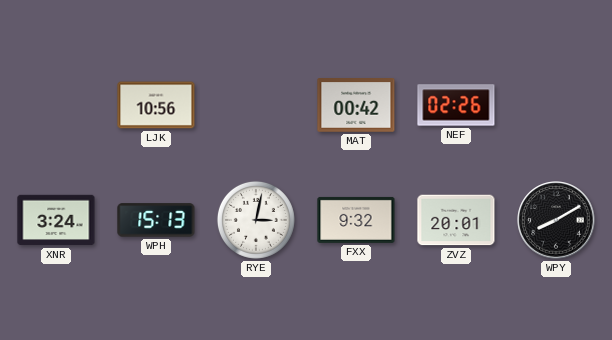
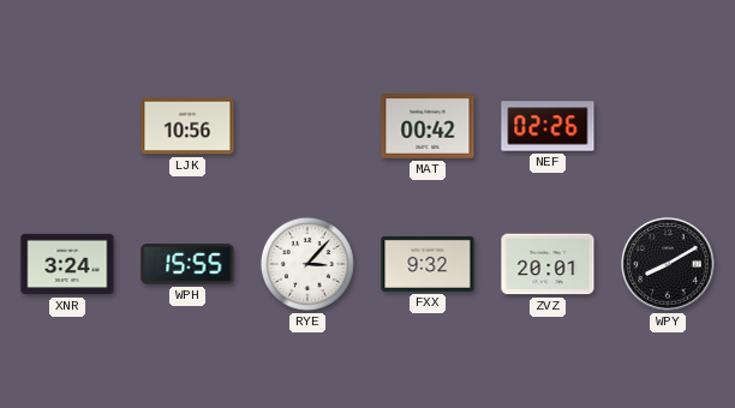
WPH: 15:13 -> 15:55 (187, 264)
RYE: 3:02 -> 3:07 (307, 264)
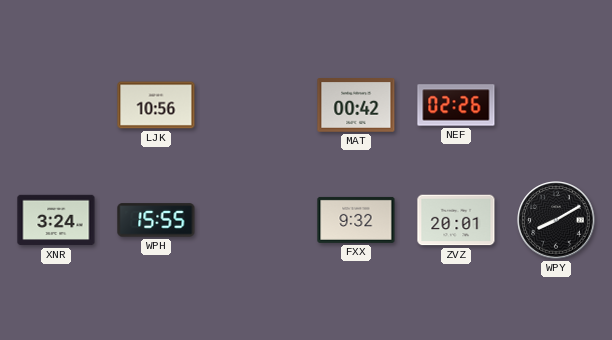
RYE: 3:07 -> none (307, 264)
